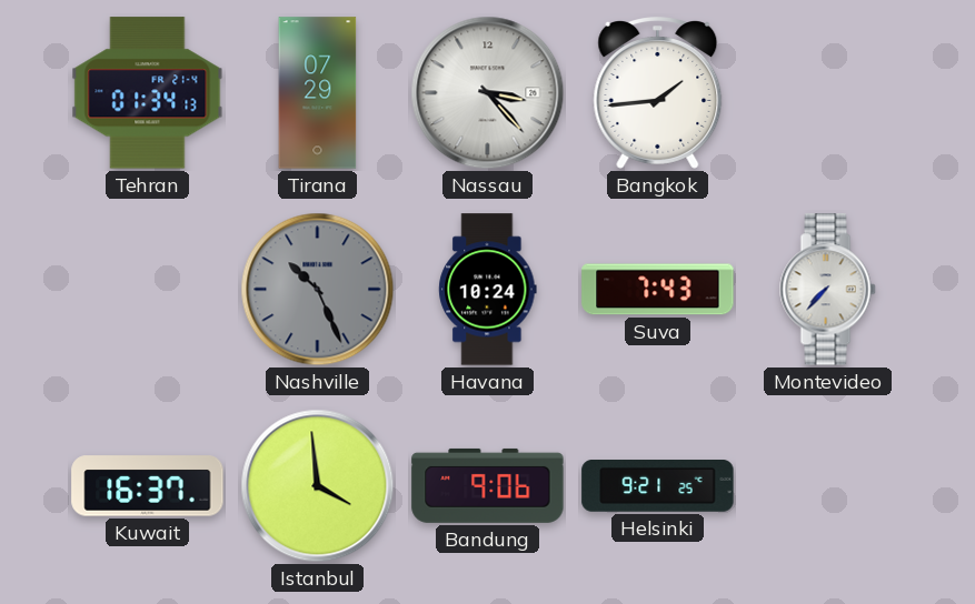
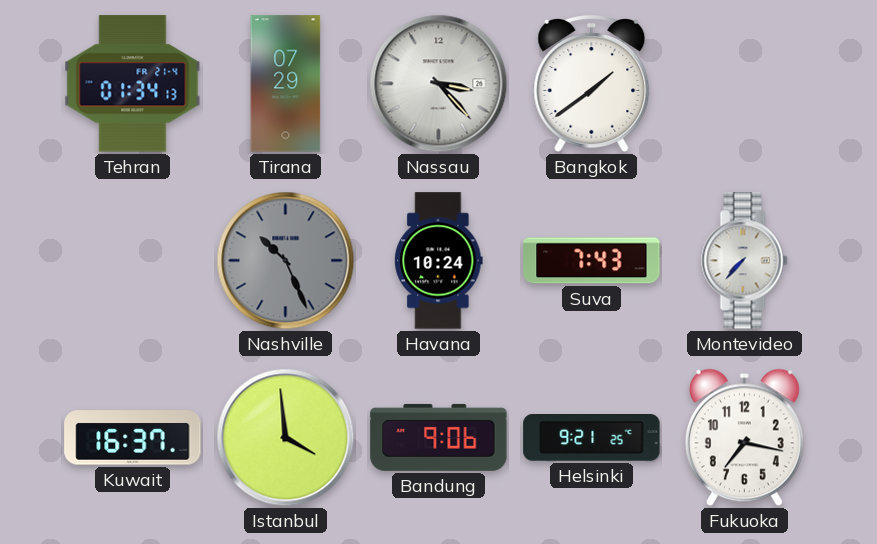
Bangkok: 1:44 -> 1:39 (592, 84)
Fukuoka: none -> 7:17 (744, 438)
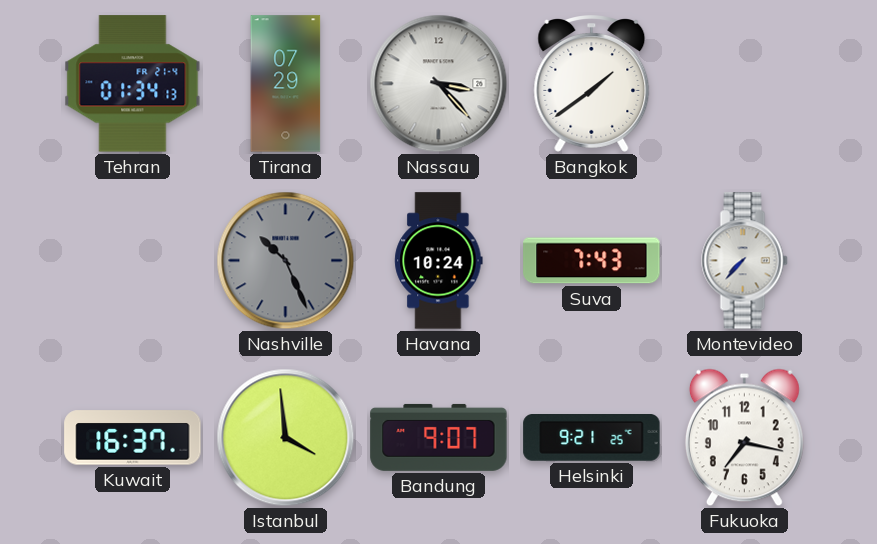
Bandung: 9:06 -> 9:07 (439, 437)
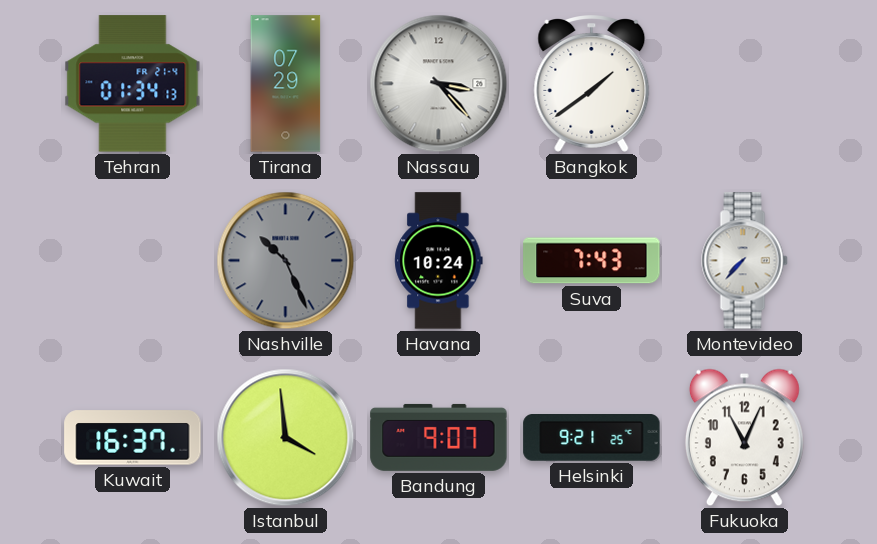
Fukuoka: 7:17 -> 11:04 (744, 438)
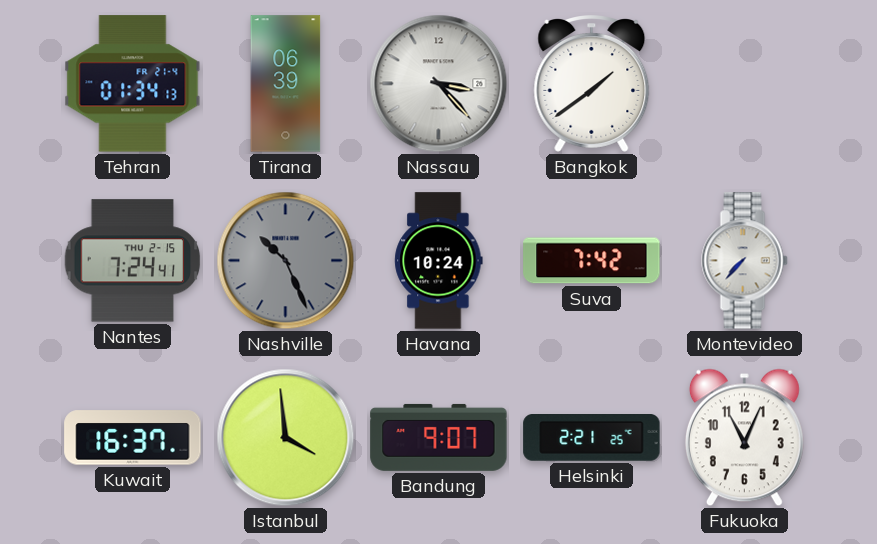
Tirana: 07:29 -> 06:39 (286, 84)
Nantes: none -> 7:24 (133, 261)
Suva: 7:43 -> 7:42 (592, 261)
Helsinki: 9:21 -> 2:21 (592, 438)
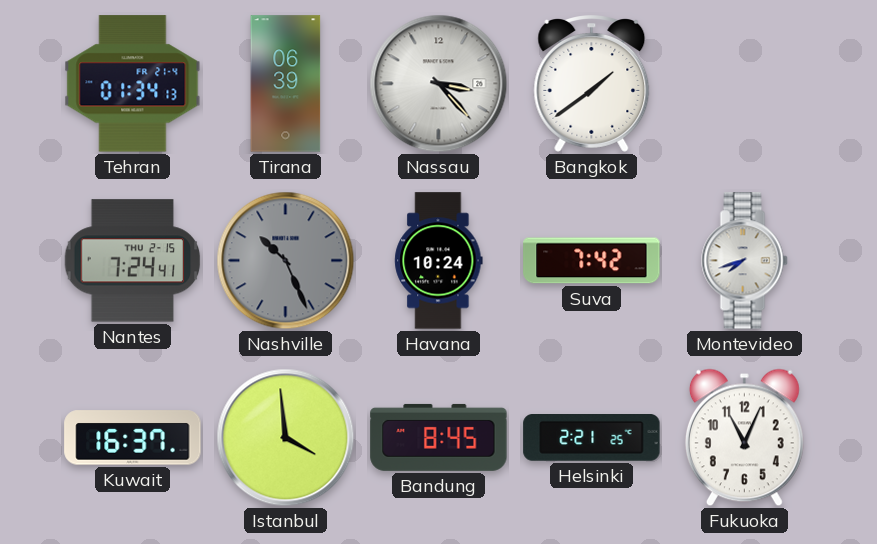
Montevideo: 7:37 -> 7:42 (745, 261)
Bandung: 9:07 -> 8:45 (439, 437)
